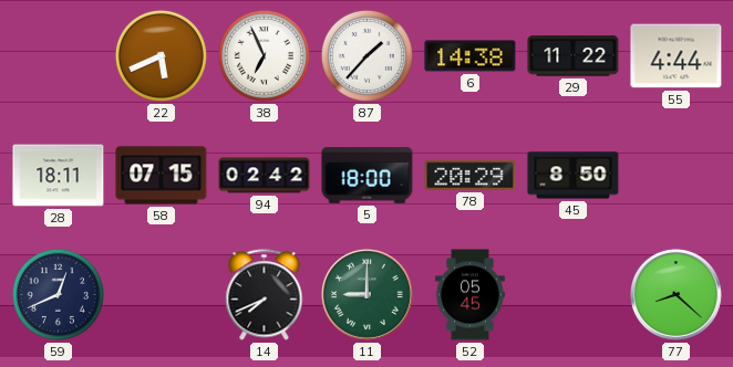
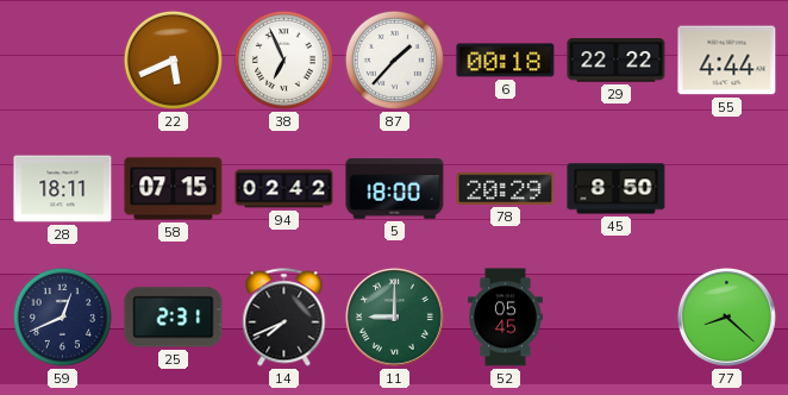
6: 14:38 -> 00:18 (506, 61)
29: 11:22 -> 22:22 (617, 61)
25: none -> 2:31 (174, 318)
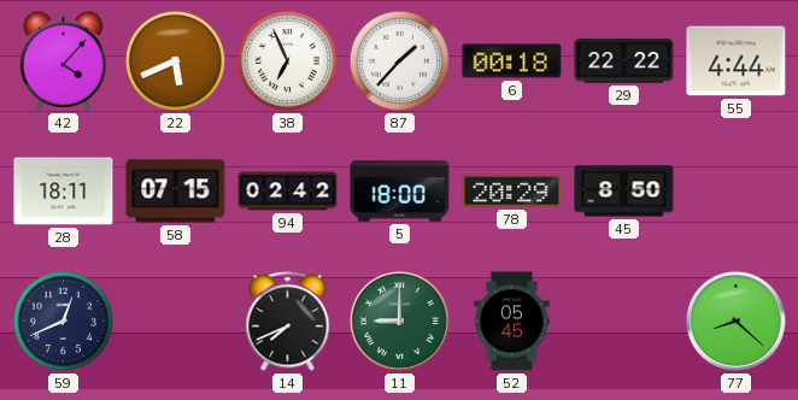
42: none -> 4:07 (63, 60)
25: 2:31 -> none (174, 318)
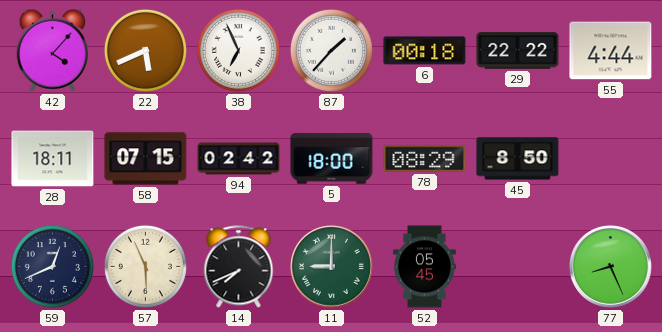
78: 20:29 -> 08:29 (425, 158)
57: none -> 5:56 (145, 266)
77: 8:22 -> 8:26 (610, 266)
